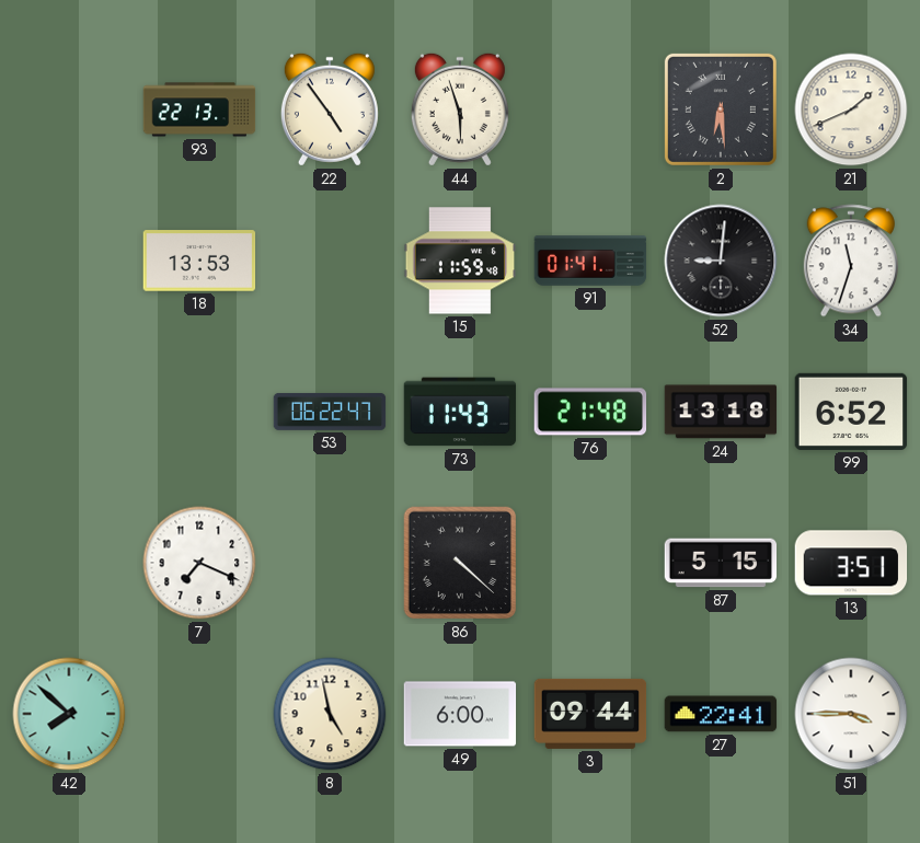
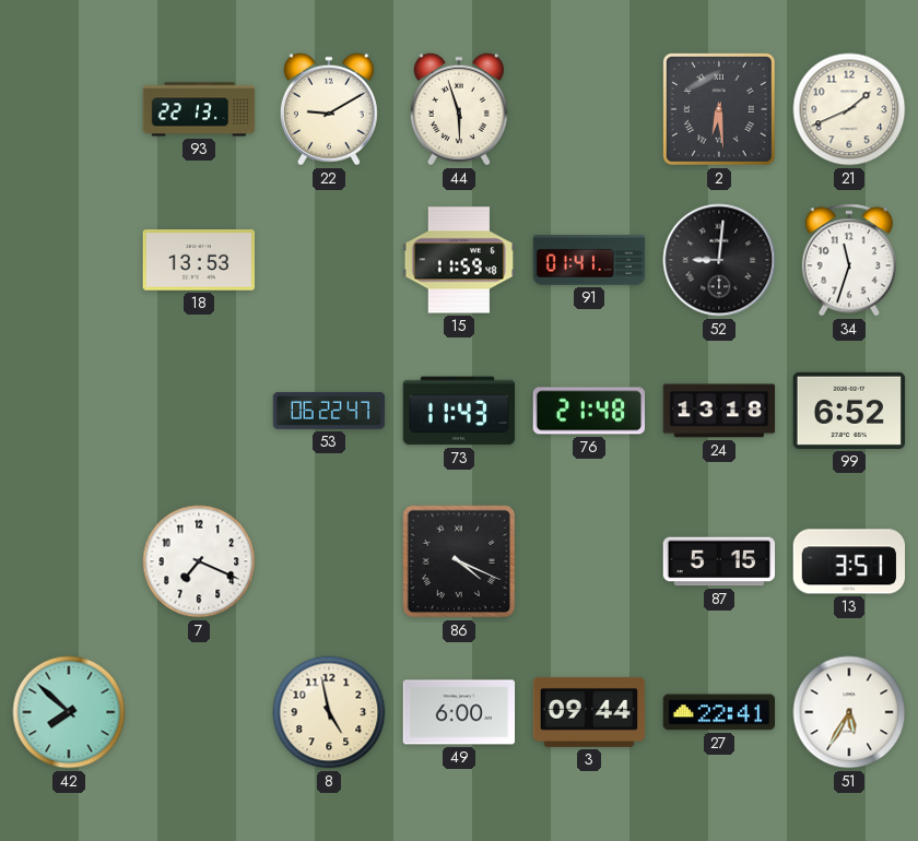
22: 4:54 -> 9:10 (329, 109)
86: 4:22 -> 4:19 (459, 561)
51: 3:45 -> 5:35 (849, 712)
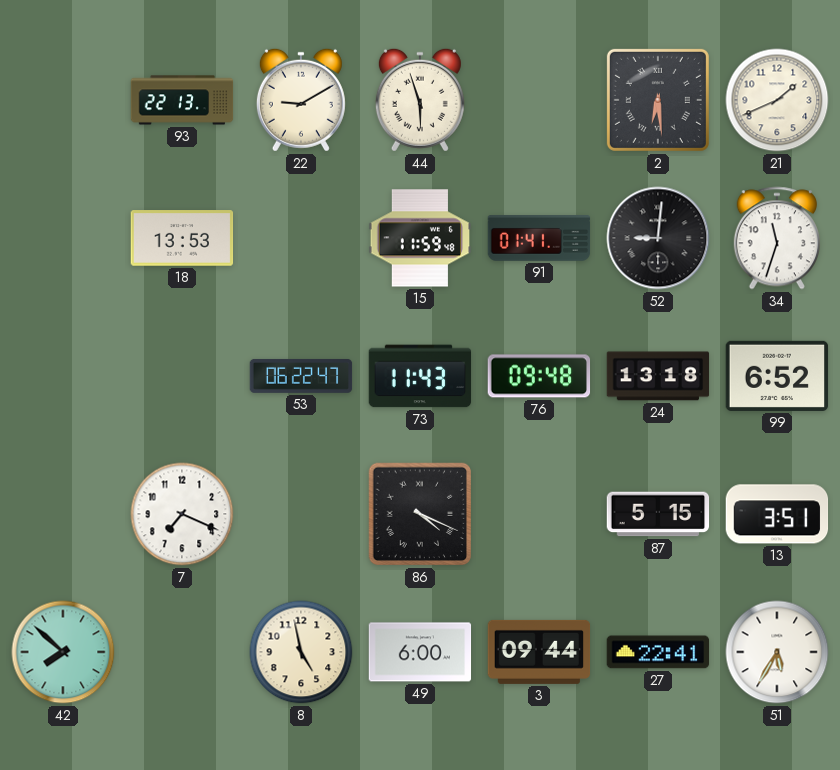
76: 21:48 -> 09:48 (539, 376)
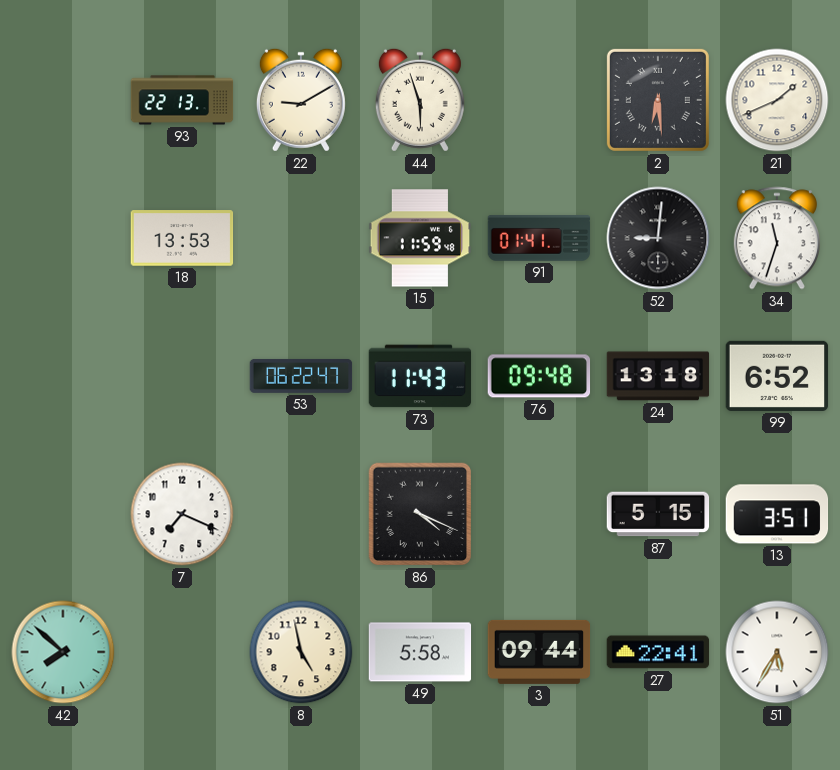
49: 6:00 -> 5:58 (420, 652)
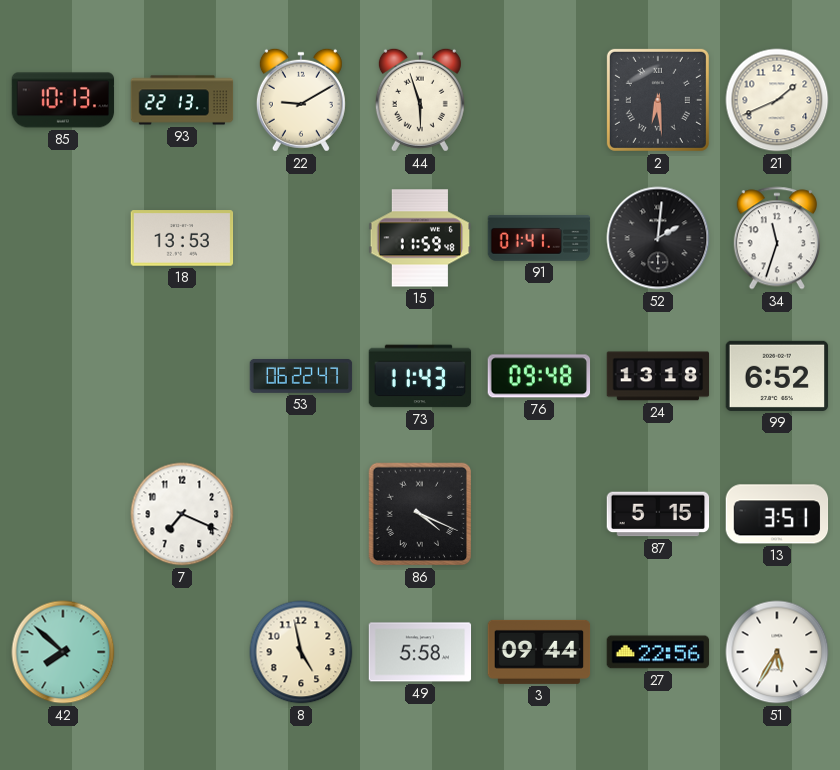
85: none -> 10:13 (63, 100)
52: 9:01 -> 2:01 (658, 238)
27: 22:41 -> 22:56 (658, 652)
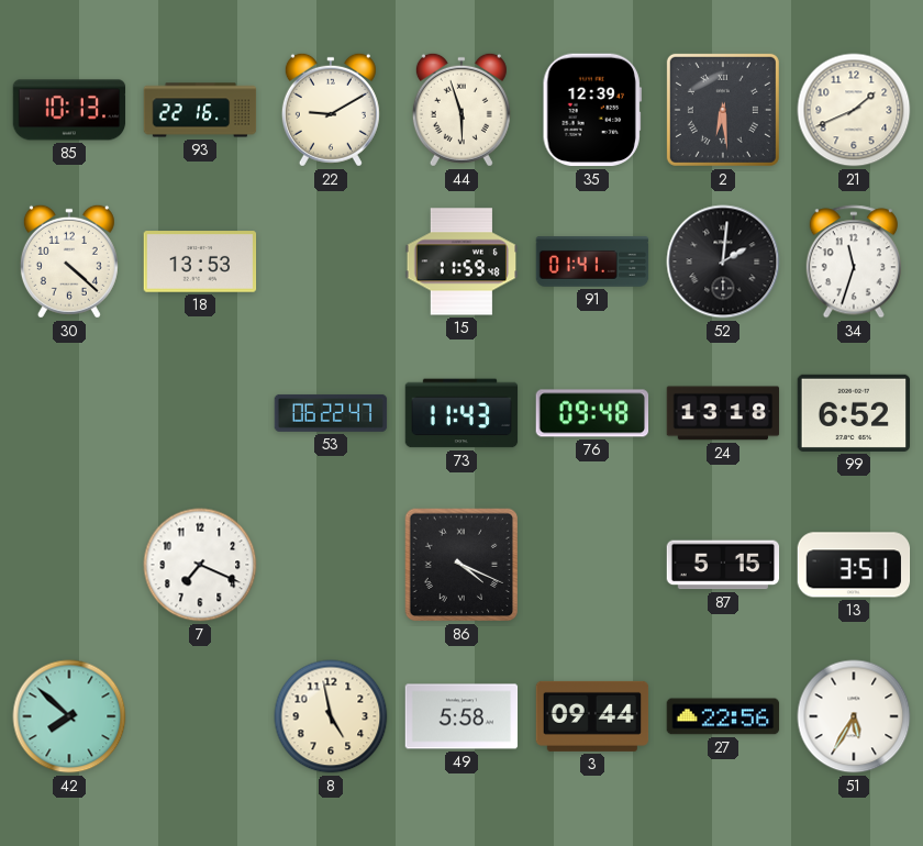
93: 22:13 -> 22:16 (200, 110)
35: none -> 12:39 (592, 110)
30: none -> 4:22 (69, 261)
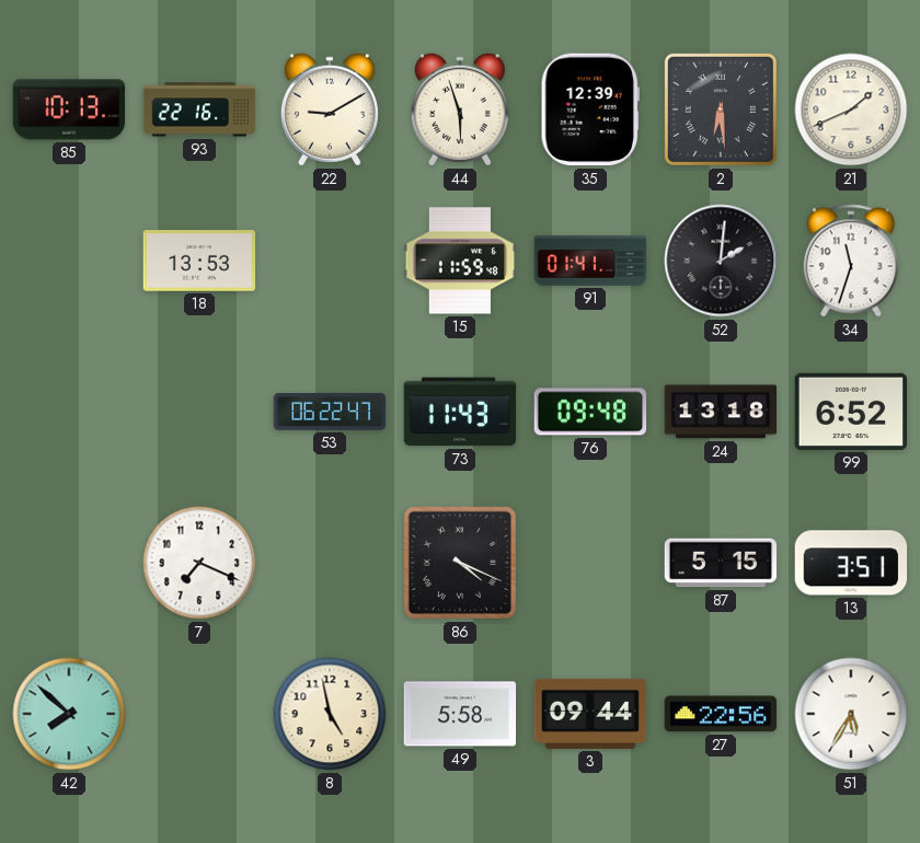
30: 4:22 -> none (69, 261)
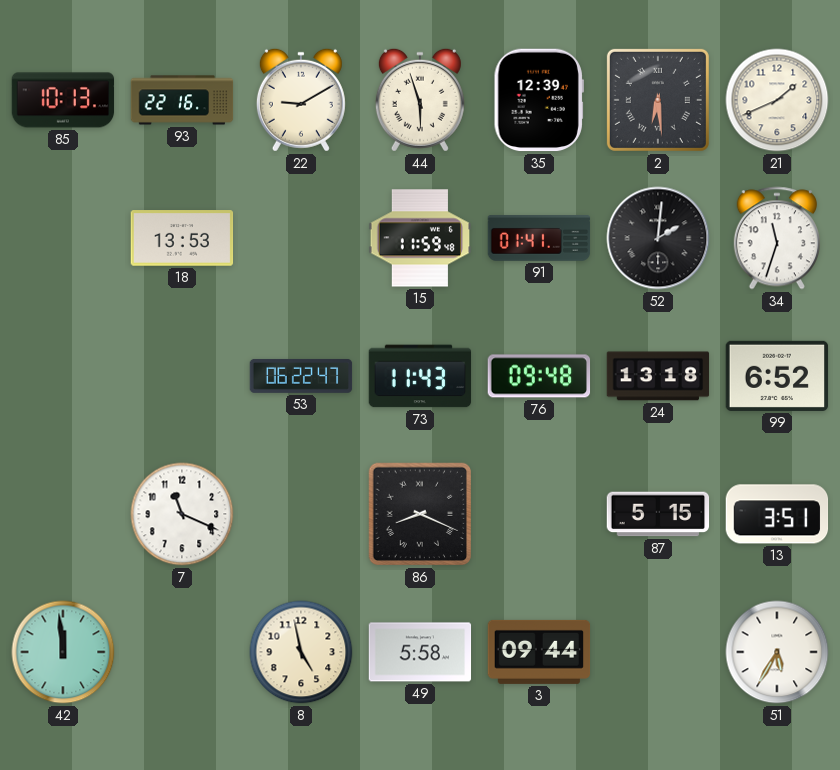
7: 7:19 -> 11:19 (182, 514)
86: 4:19 -> 8:19 (420, 514)
42: 7:52 -> 11:59 (63, 652)
27: 22:56 -> none (721, 714)
